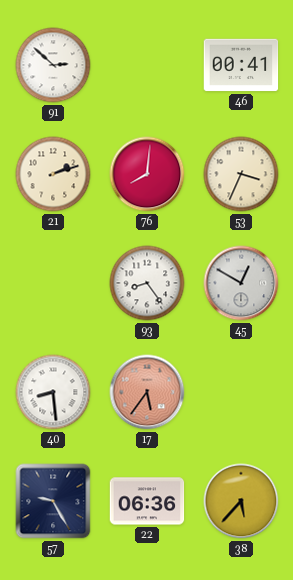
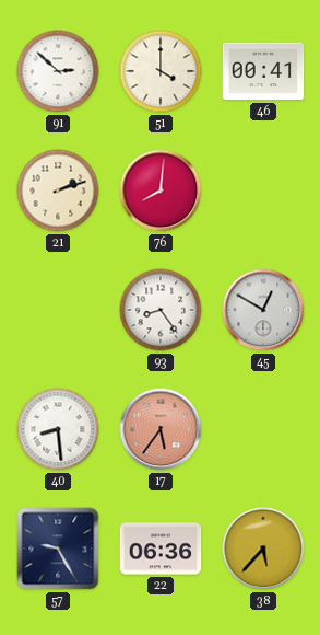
51: none -> 4:00 (161, 71)
53: 3:34 -> none (241, 174)
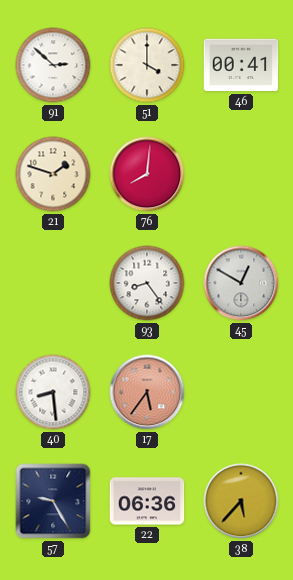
21: 2:12 -> 1:48 (53, 174)
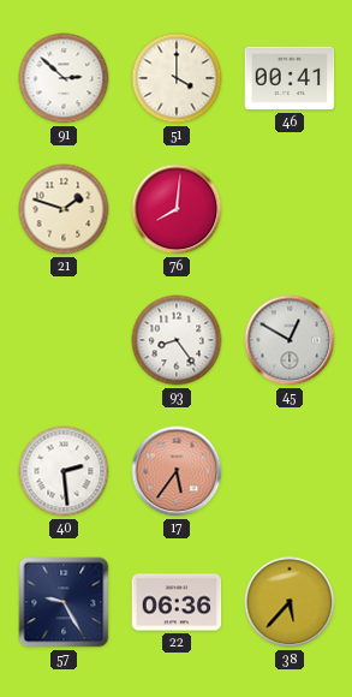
40: 8:29 -> 2:29 (64, 471)
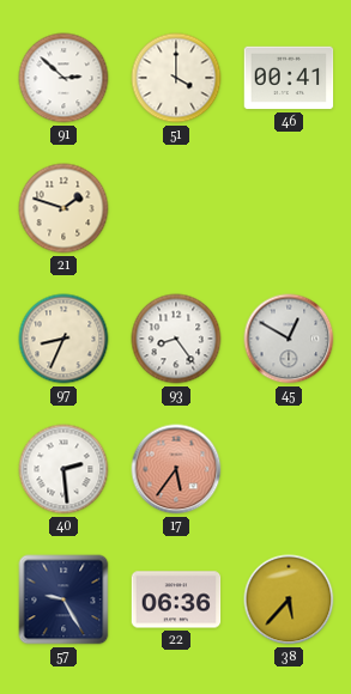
76: 8:01 -> none (177, 209)
97: none -> 8:34 (63, 339)
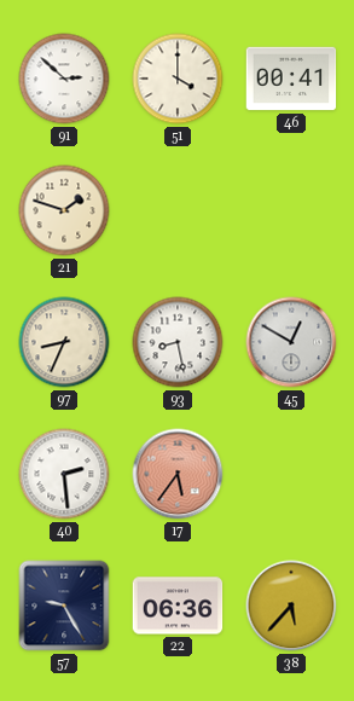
93: 8:24 -> 8:28 (178, 342)
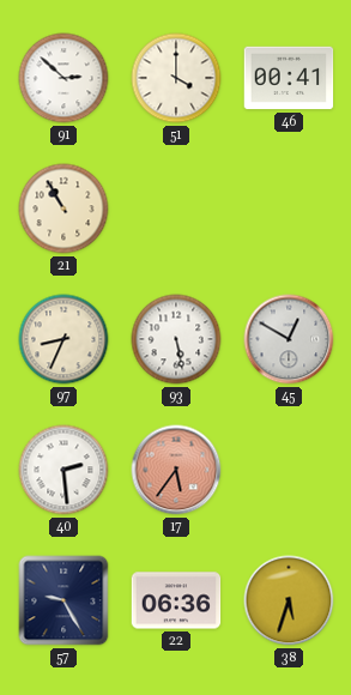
21: 1:48 -> 10:55 (63, 208)
93: 8:28 -> 5:28 (176, 339)
38: 5:37 -> 5:33 (289, 600)
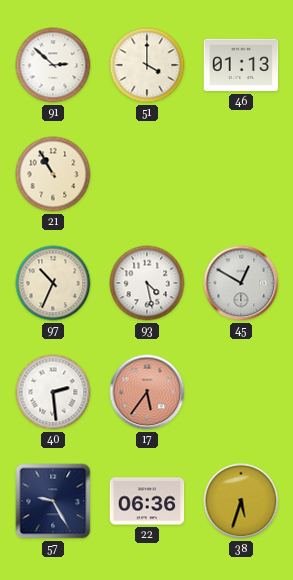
46: 00:41 -> 01:13 (241, 65)
97: 8:34 -> 10:34 (53, 283)
93: 5:28 -> 4:28 (147, 283)
